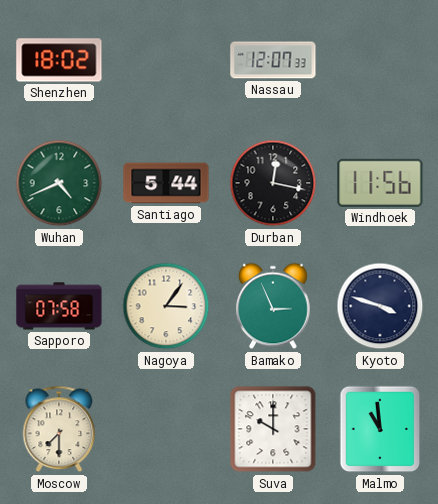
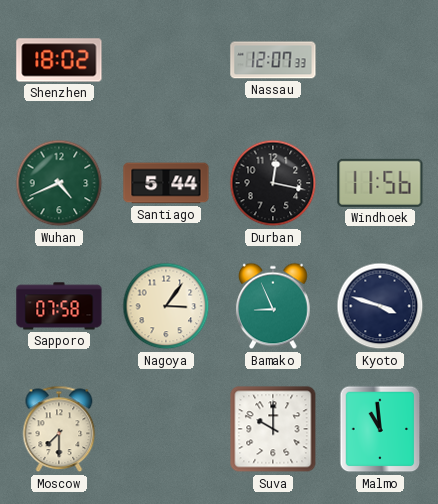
Bamako: 2:56 -> 8:56 (274, 306)
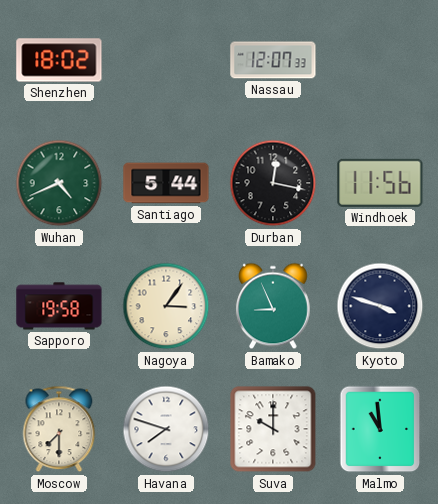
Sapporo: 07:58 -> 19:58 (59, 306)
Havana: none -> 7:48 (166, 429)
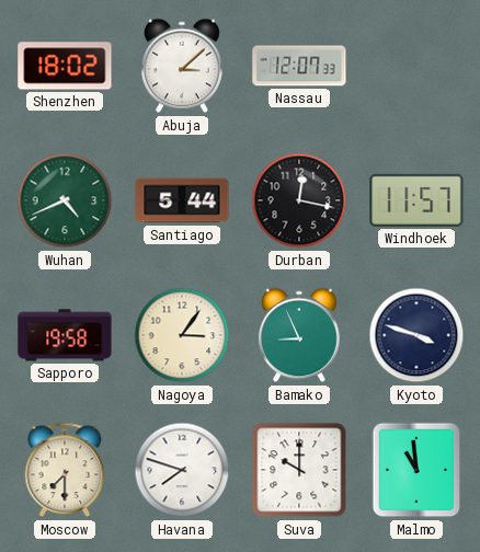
Abuja: none -> 3:08 (183, 66)
Windhoek: 11:56 -> 11:57 (416, 200)
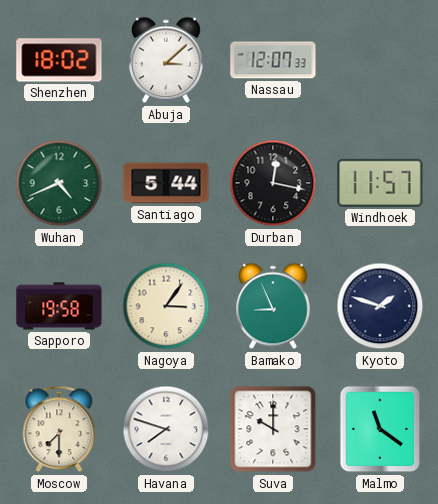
Kyoto: 3:48 -> 1:48 (380, 306)
Malmo: 10:59 -> 11:21 (380, 429)
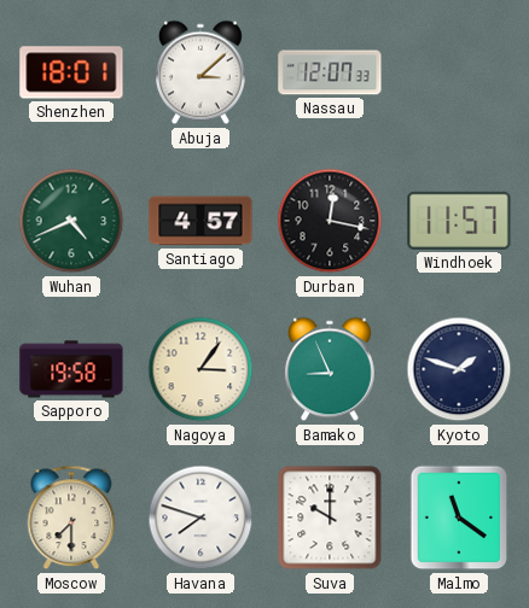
Shenzhen: 18:02 -> 18:01 (71, 72)
Santiago: 5:44 -> 4:57 (200, 221)
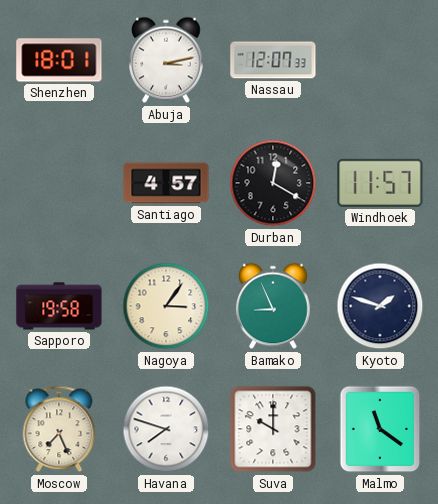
Abuja: 3:08 -> 3:13 (167, 60)
Wuhan: 4:41 -> none (71, 221)
Durban: 12:17 -> 12:20 (273, 183)
Moscow: 7:30 -> 7:26 (59, 429)
